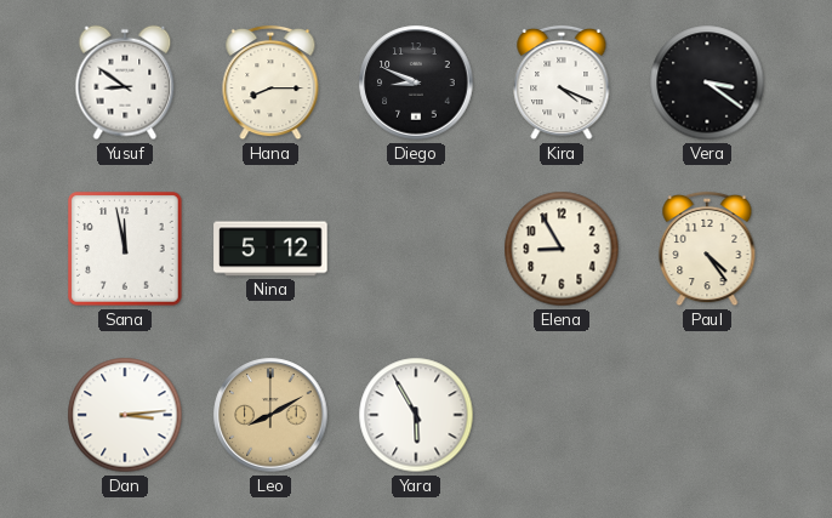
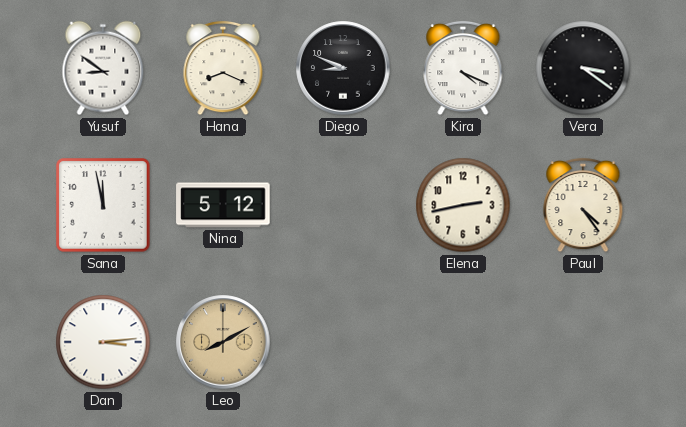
Hana: 8:15 -> 8:19 (223, 68)
Elena: 8:55 -> 2:43 (463, 205)
Yara: 5:55 -> none (416, 415)
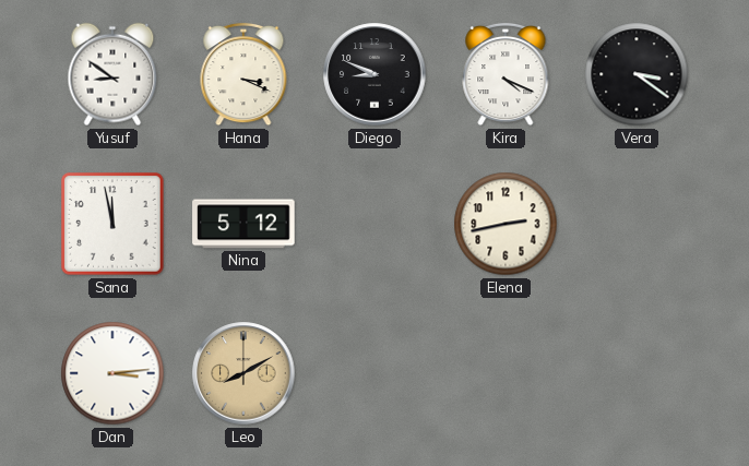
Hana: 8:19 -> 3:19 (243, 74)
Paul: 4:24 -> none (583, 205)
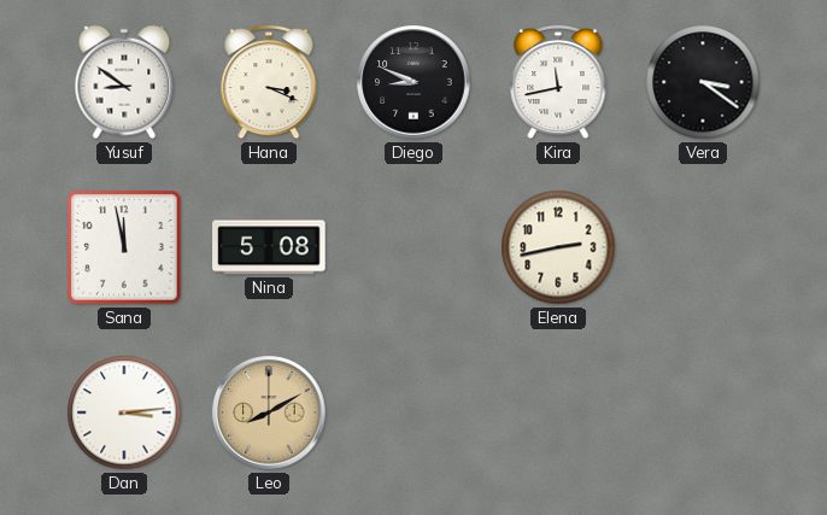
Kira: 4:19 -> 11:43 (558, 82)
Nina: 5:12 -> 5:08 (269, 247)
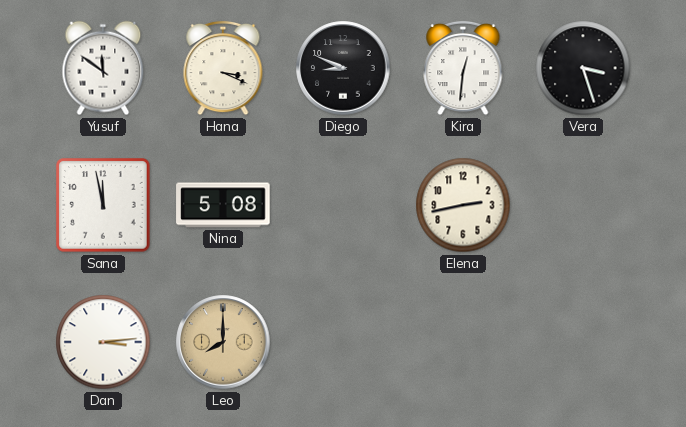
Yusuf: 8:51 -> 11:51 (103, 68)
Kira: 11:43 -> 12:31 (463, 68)
Vera: 3:21 -> 3:27 (583, 68)
Leo: 8:10 -> 8:00 (223, 342)
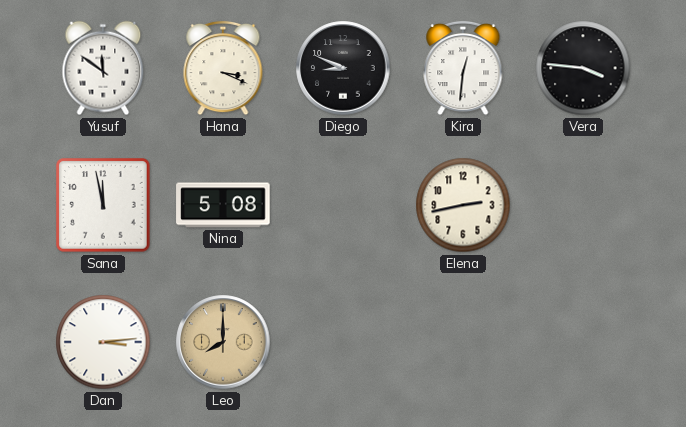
Vera: 3:27 -> 3:46 (583, 68)
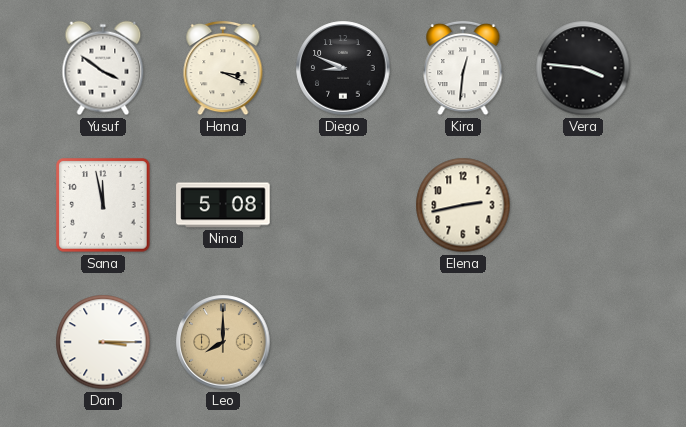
Yusuf: 11:51 -> 3:51 (103, 68)
Dan: 3:14 -> 3:15 (103, 342)
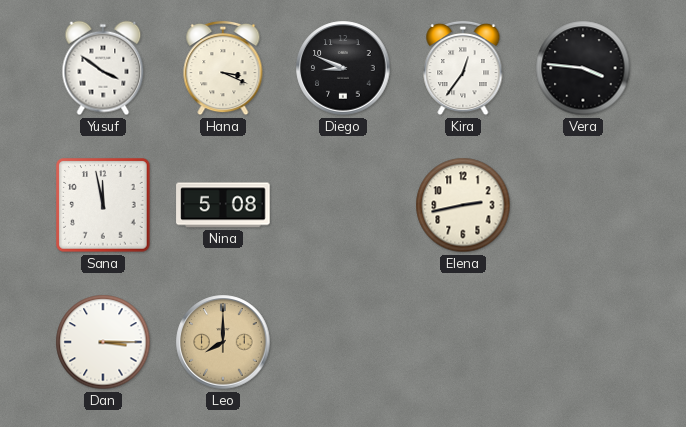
Kira: 12:31 -> 12:36 (463, 68)
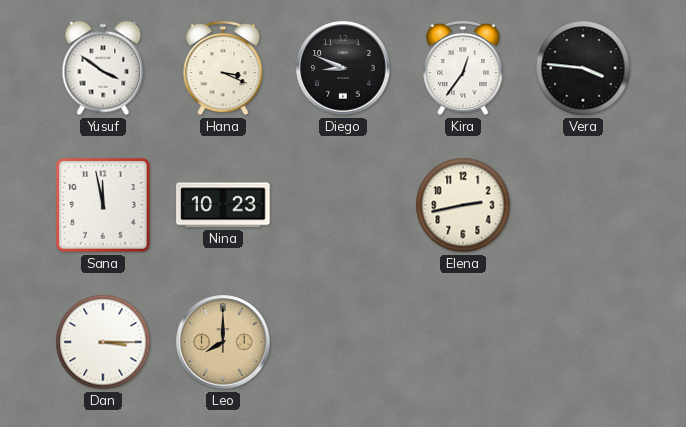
Nina: 5:08 -> 10:23 (223, 205)
